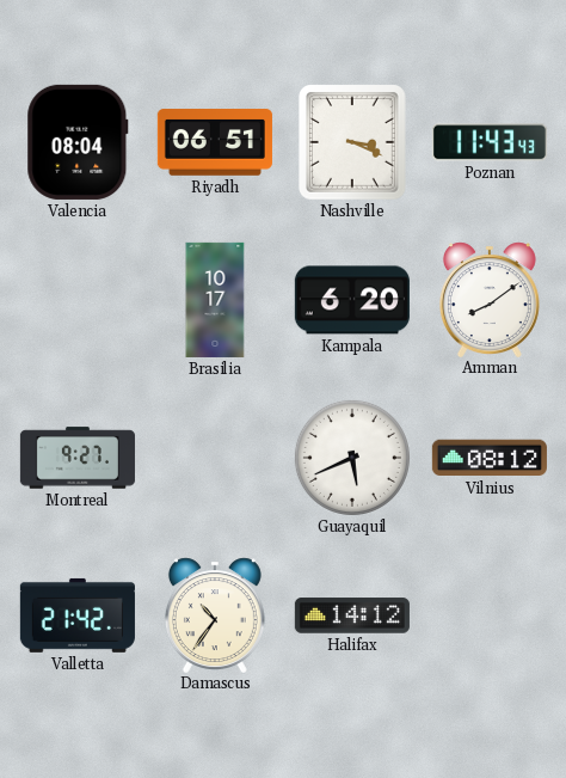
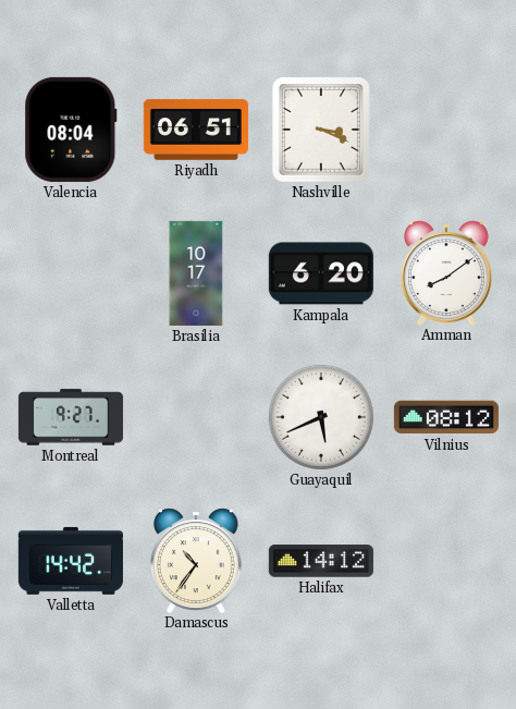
Poznan: 11:43 -> none (490, 142)
Valletta: 21:42 -> 14:42 (71, 561)
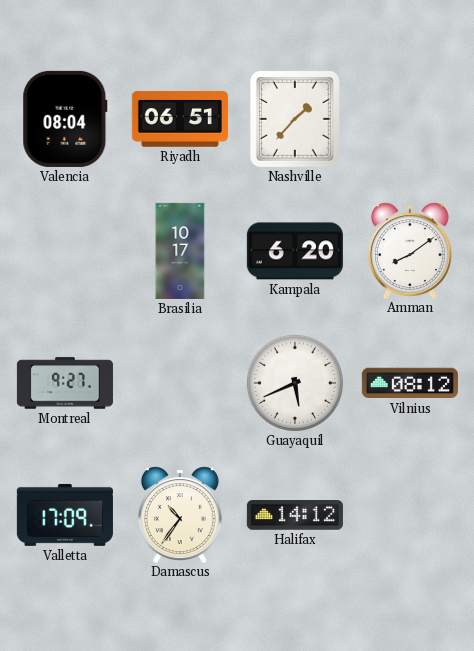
Nashville: 3:19 -> 1:37 (296, 120)
Valletta: 14:42 -> 17:09 (65, 515)
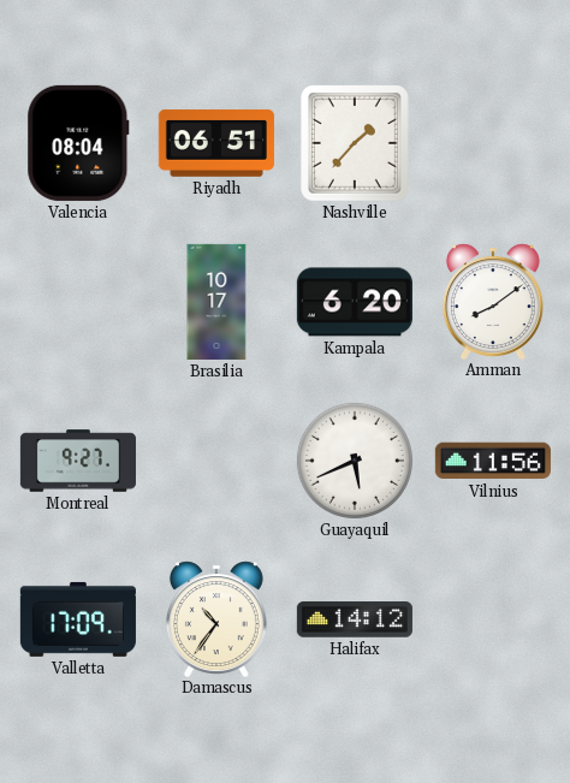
Vilnius: 08:12 -> 11:56 (493, 461)
